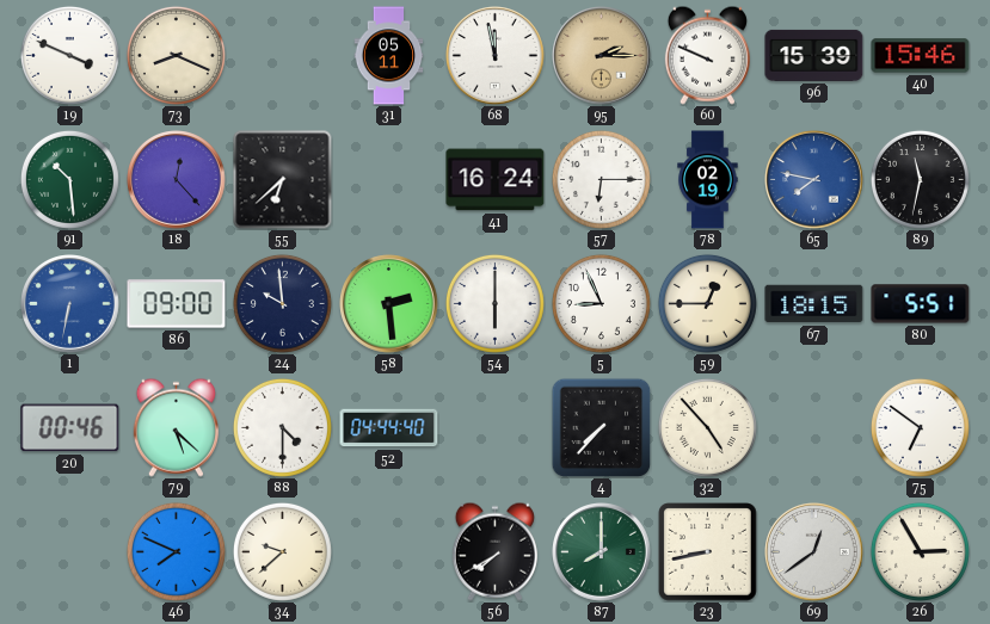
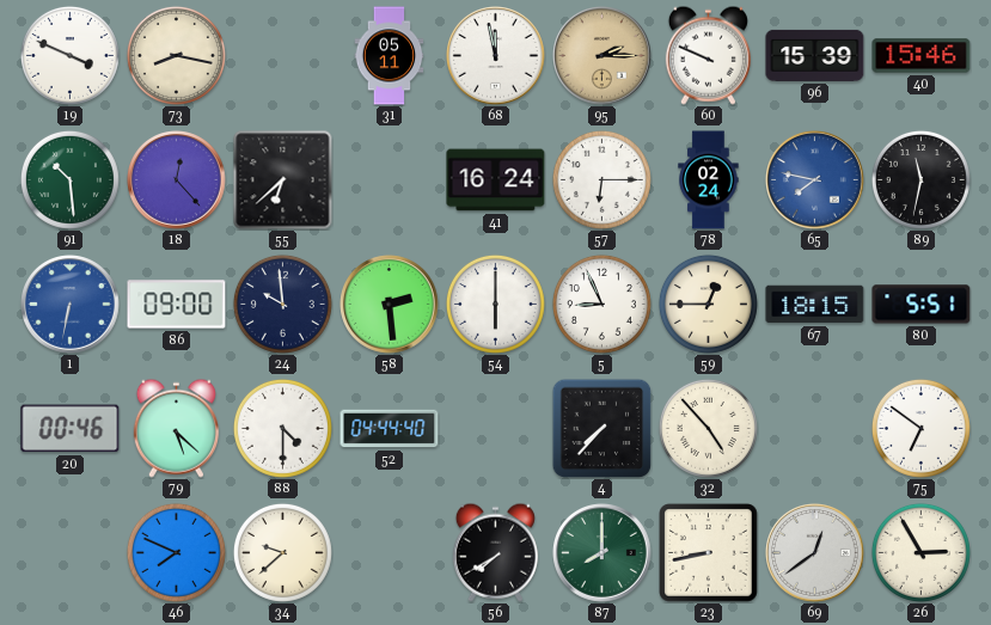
73: 8:19 -> 8:17 (176, 55)
78: 02:19 -> 02:24 (709, 180)
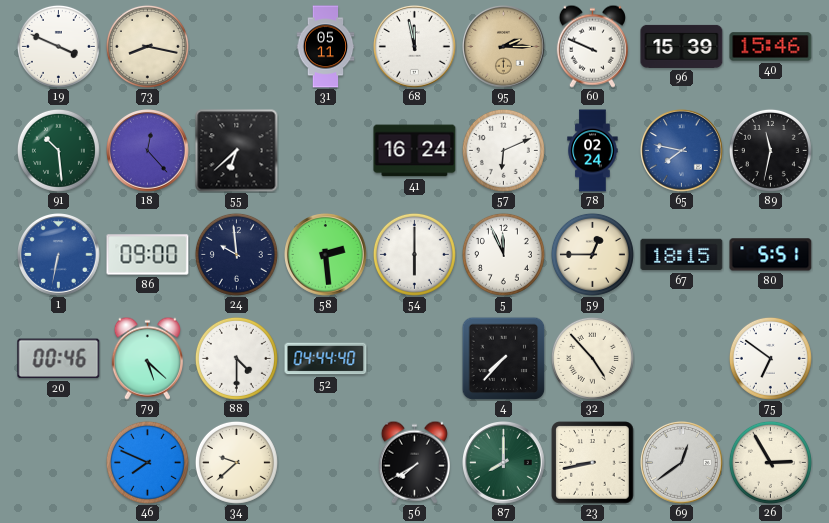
57: 6:15 -> 6:11 (503, 150)
5: 8:56 -> 11:56 (503, 254)
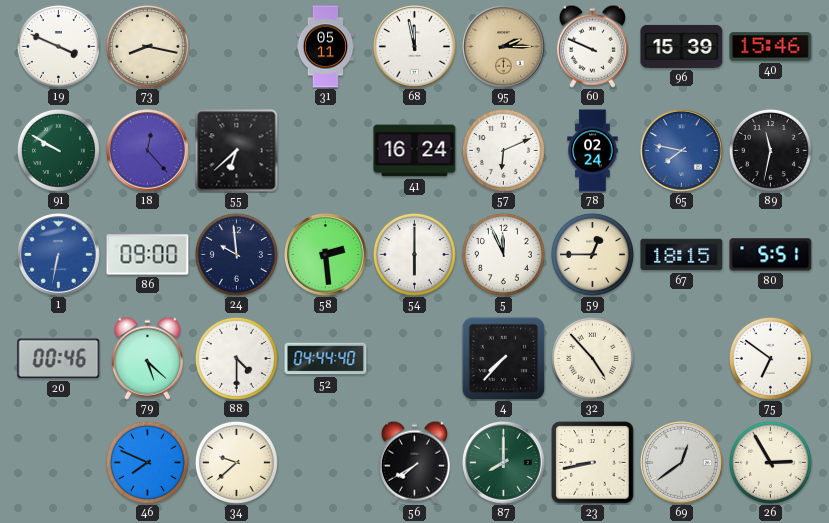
91: 10:29 -> 9:50 (58, 150)
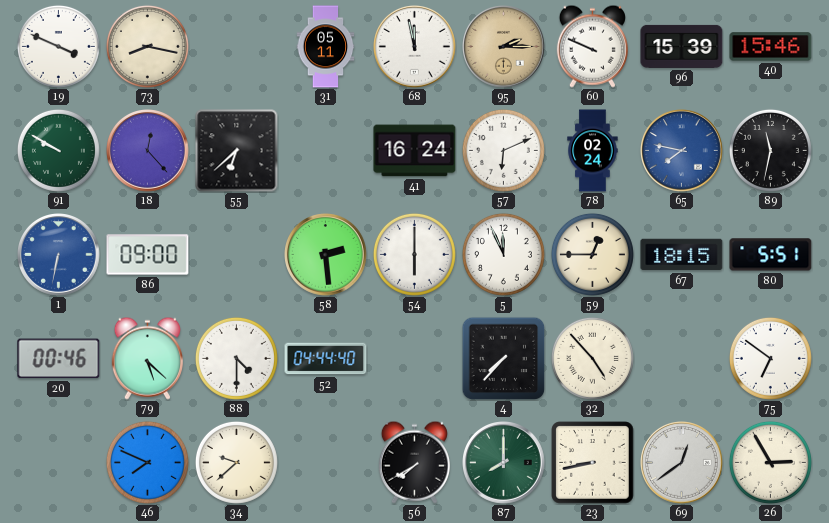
24: 9:59 -> none (236, 254)
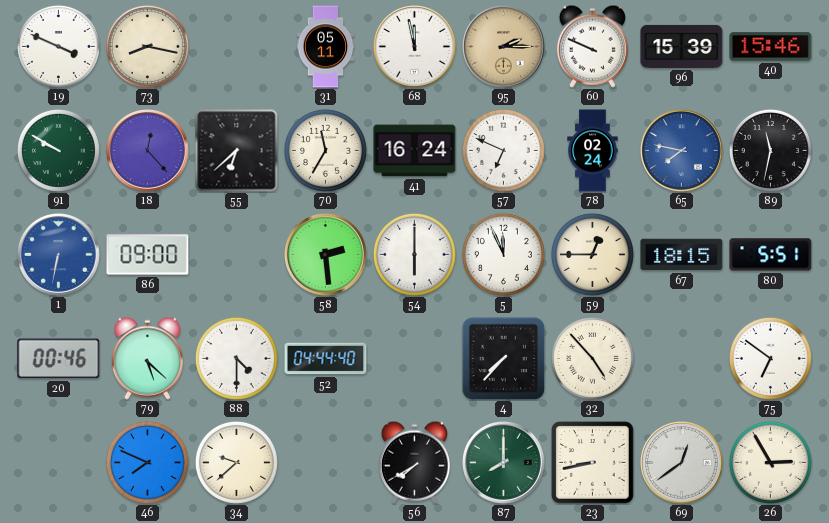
70: none -> 11:35 (325, 150)
57: 6:11 -> 6:49 (503, 150)
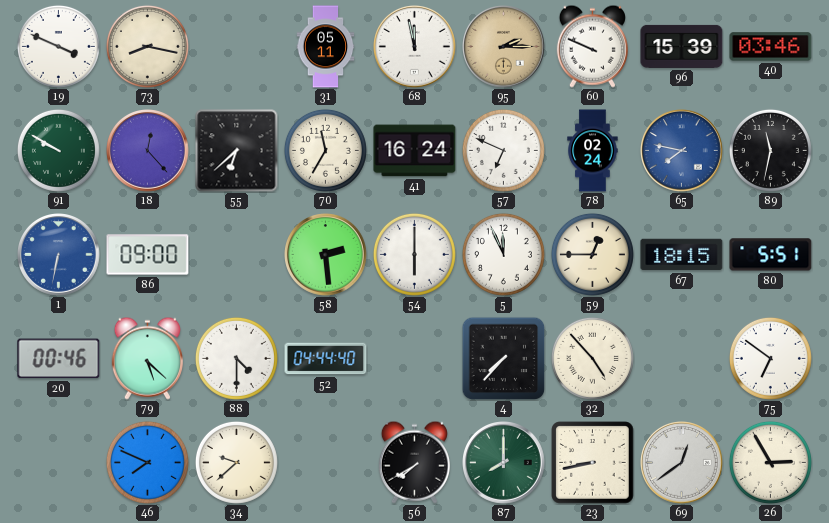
40: 15:46 -> 03:46 (771, 47)
